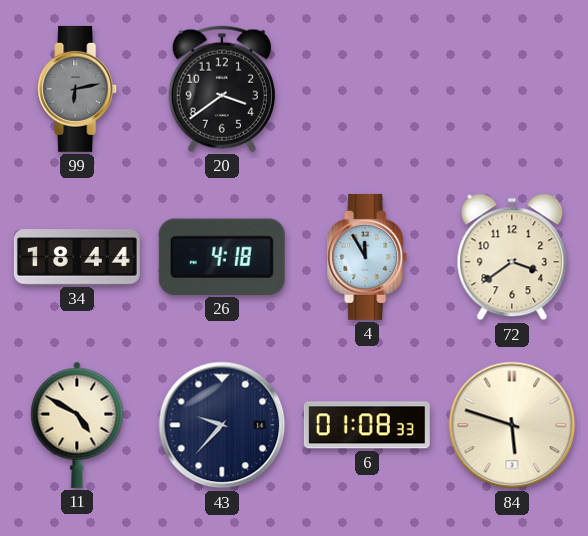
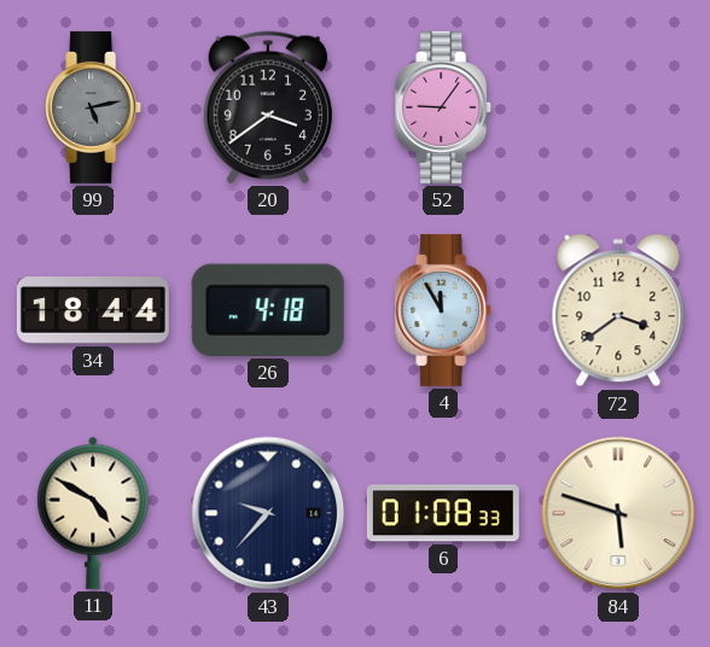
99: 6:13 -> 5:13 (94, 107)
52: none -> 9:06 (444, 107)
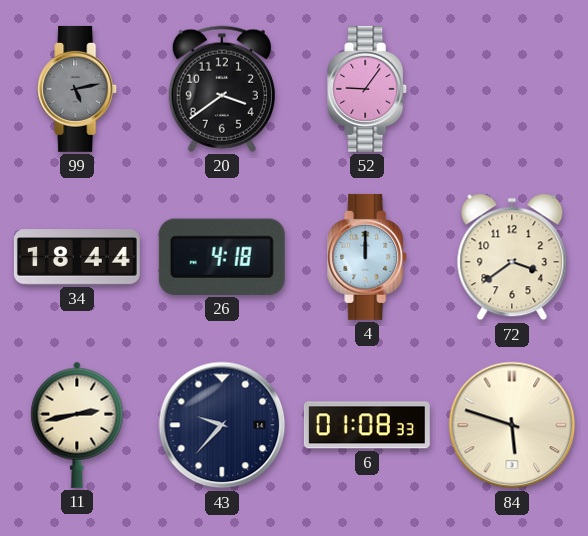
4: 11:55 -> 12:00 (368, 257)
11: 4:50 -> 2:43 (77, 425)
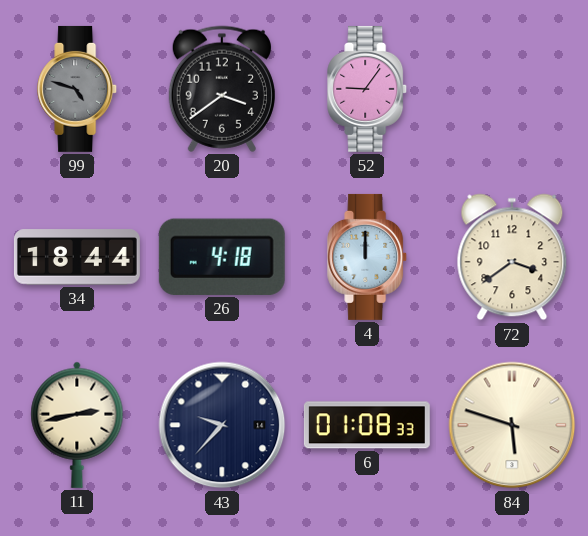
99: 5:13 -> 4:48 (78, 89)
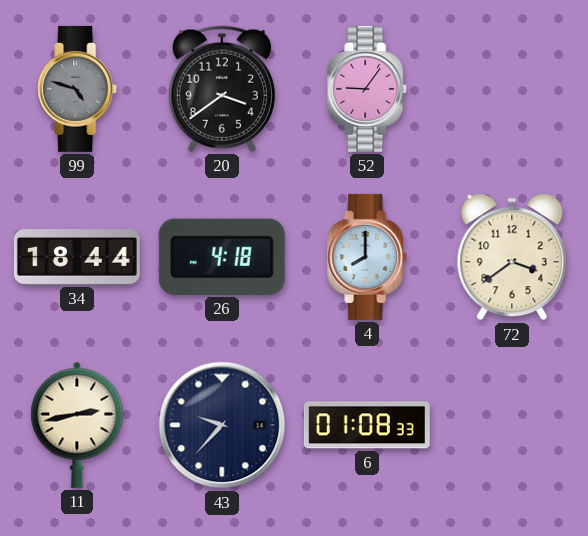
4: 12:00 -> 8:00 (368, 257)
84: 5:48 -> none (512, 425)
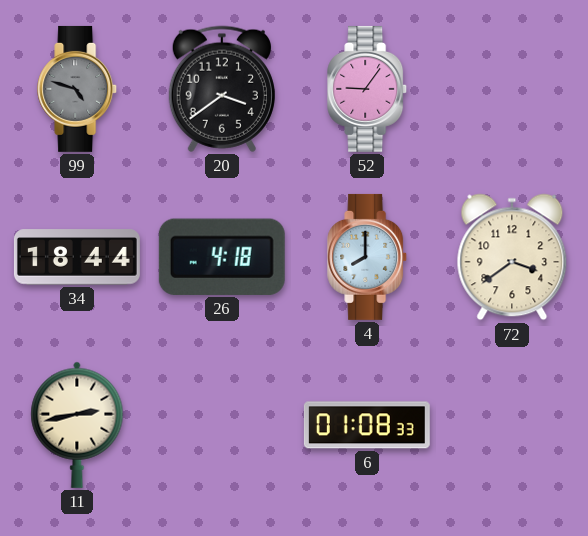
43: 9:37 -> none (222, 425)
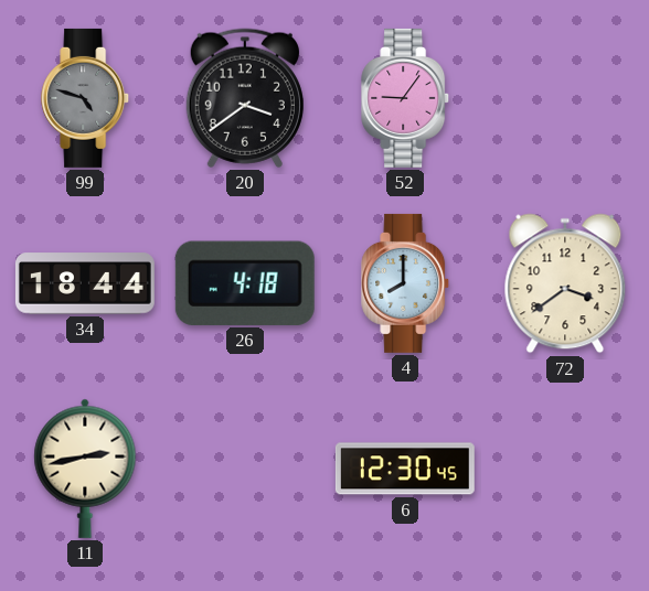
6: 01:08 -> 12:30 (405, 469)
